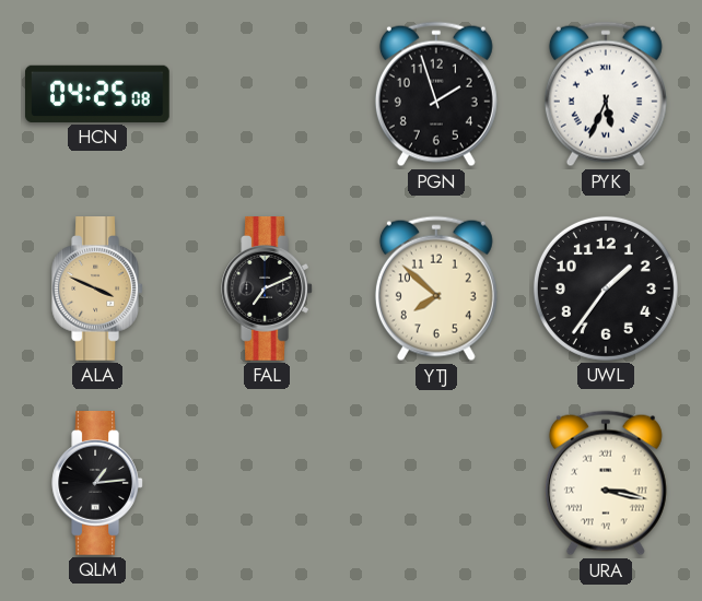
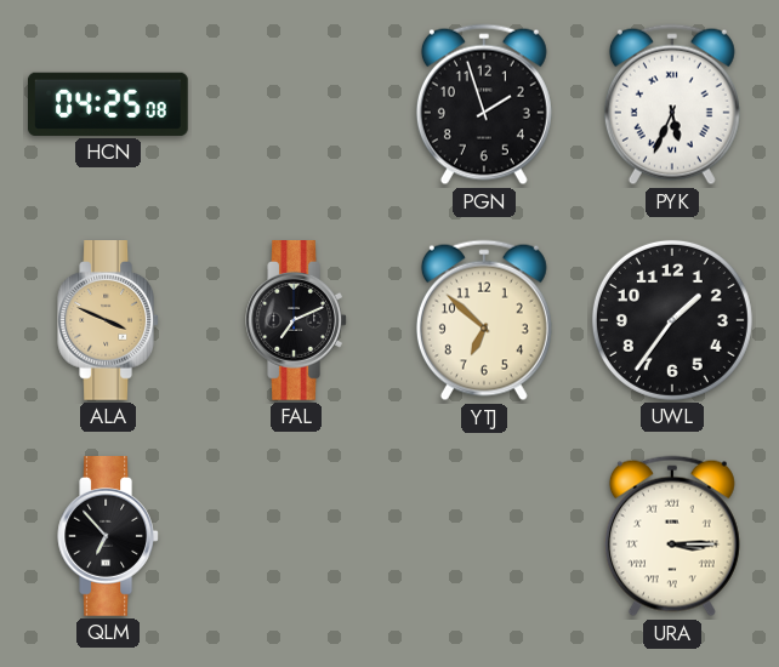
YTJ: 7:52 -> 6:52 (484, 320)
QLM: 1:14 -> 6:53 (108, 537)
URA: 3:17 -> 3:15 (672, 536)
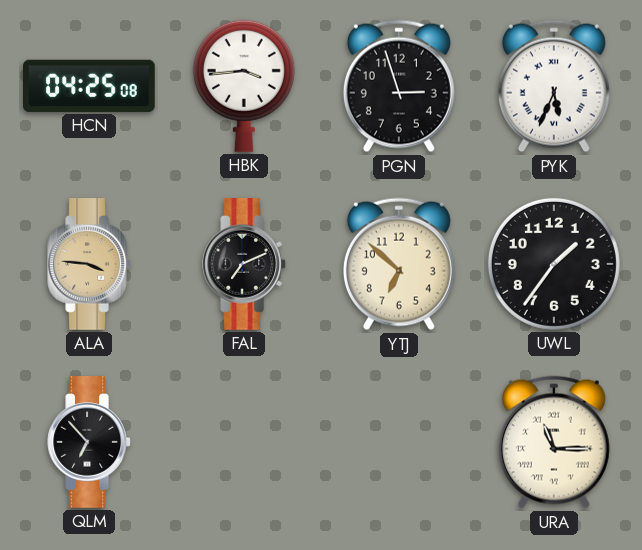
HBK: none -> 3:44 (244, 86)
PGN: 1:57 -> 2:57 (399, 86)
ALA: 3:49 -> 3:46 (89, 265)
URA: 3:15 -> 11:15 (554, 442)
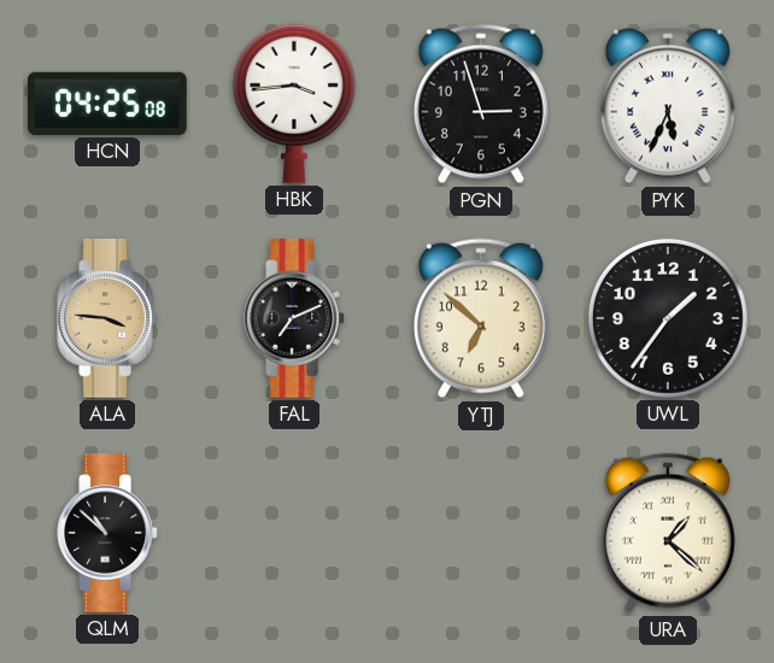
QLM: 6:53 -> 10:52 (107, 534)
URA: 11:15 -> 1:22 (668, 533)
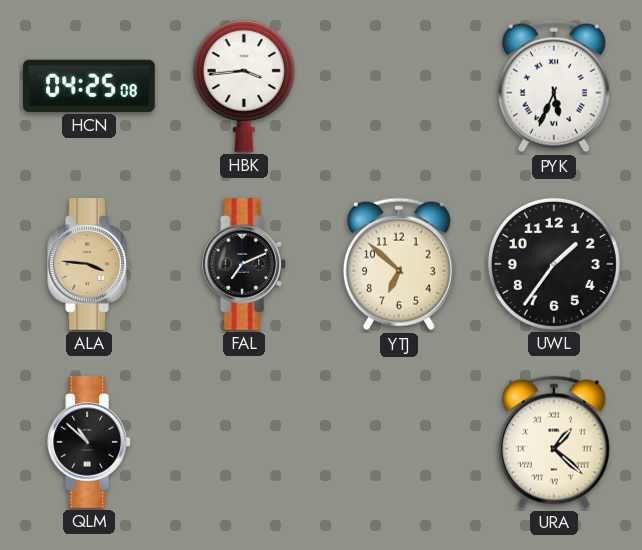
PGN: 2:57 -> none (481, 104)
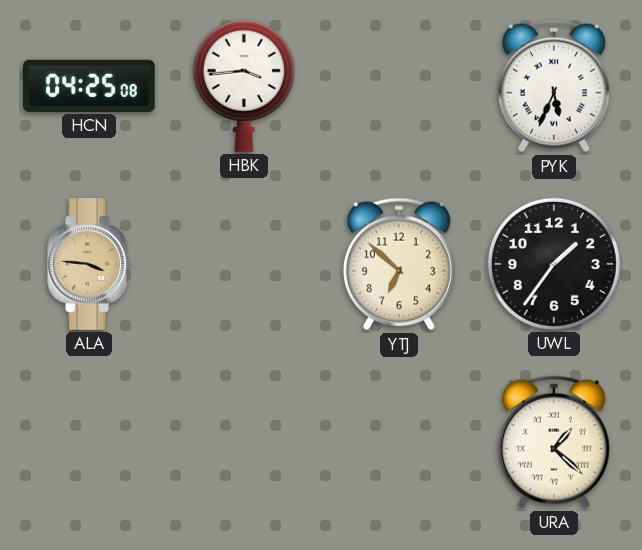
FAL: 7:11 -> none (244, 265)
QLM: 10:52 -> none (89, 443)
